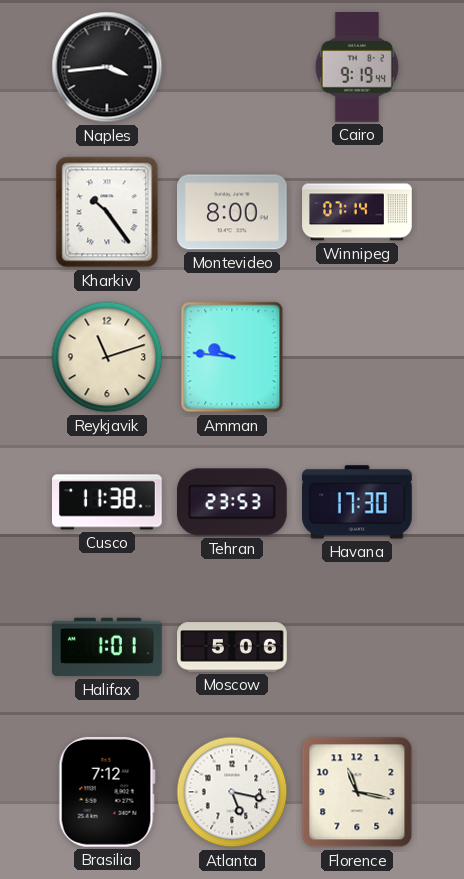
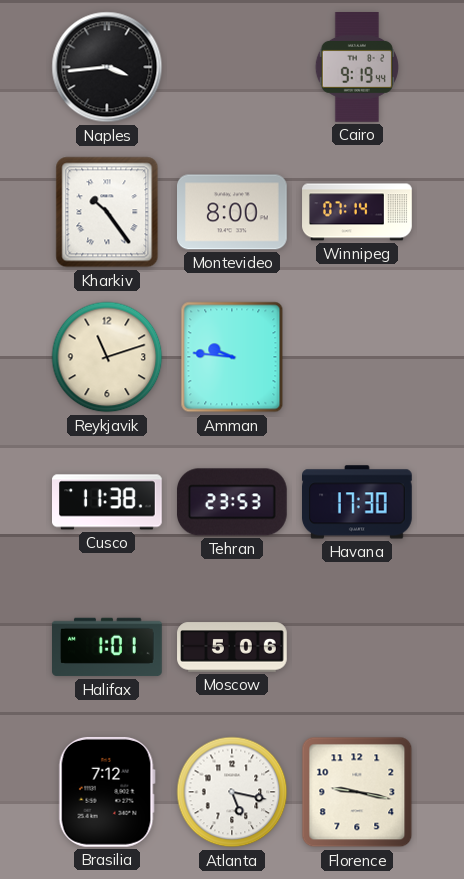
Florence: 11:17 -> 9:17 (357, 792)
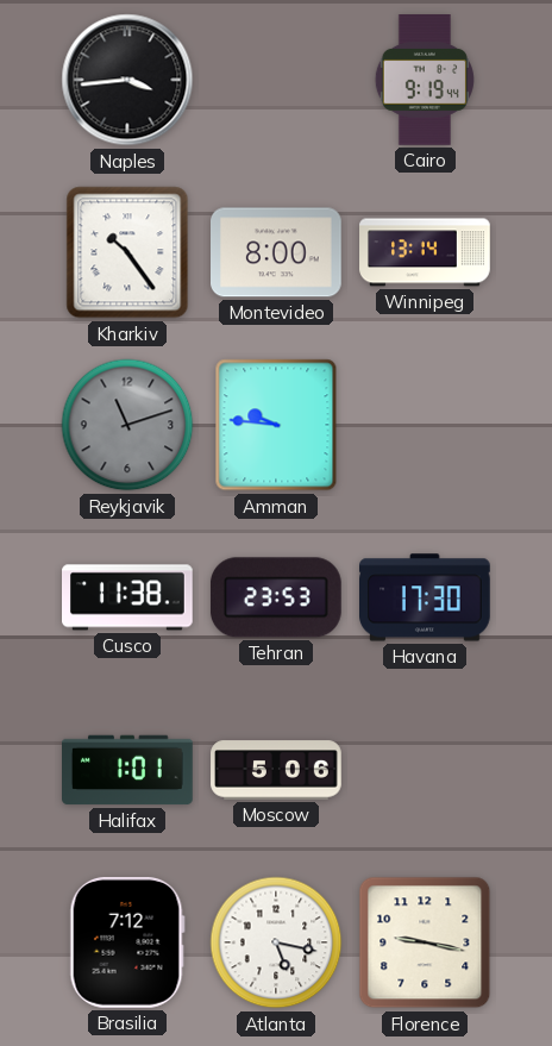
Winnipeg: 07:14 -> 13:14 (425, 252)
Reykjavik dial: cream -> grey (127, 425)
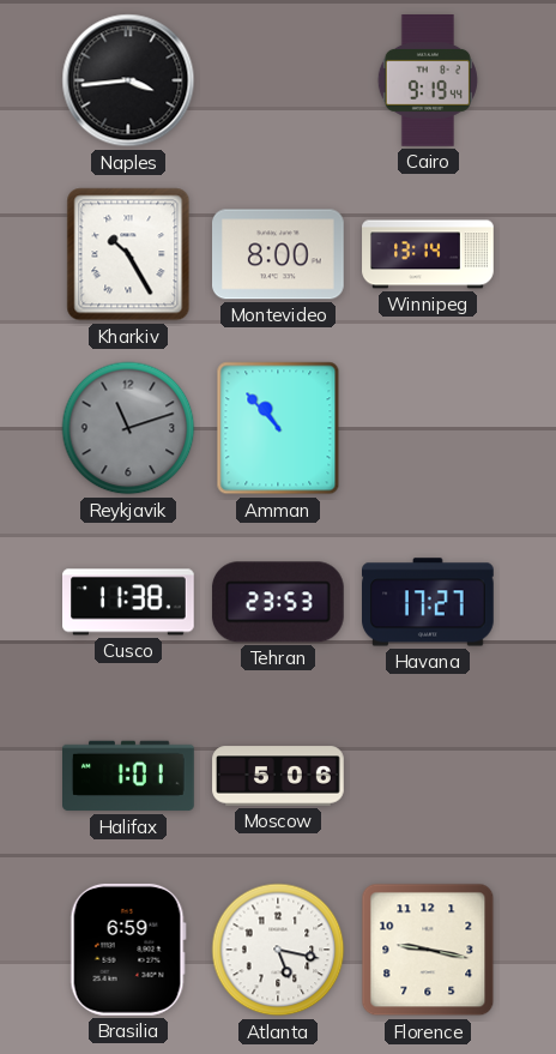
Kharkiv: 10:24 -> 10:25 (128, 254)
Amman: 9:46 -> 10:53 (278, 428)
Havana: 17:30 -> 17:27 (429, 602)
Brasilia: 7:12 -> 6:59 (128, 950)
